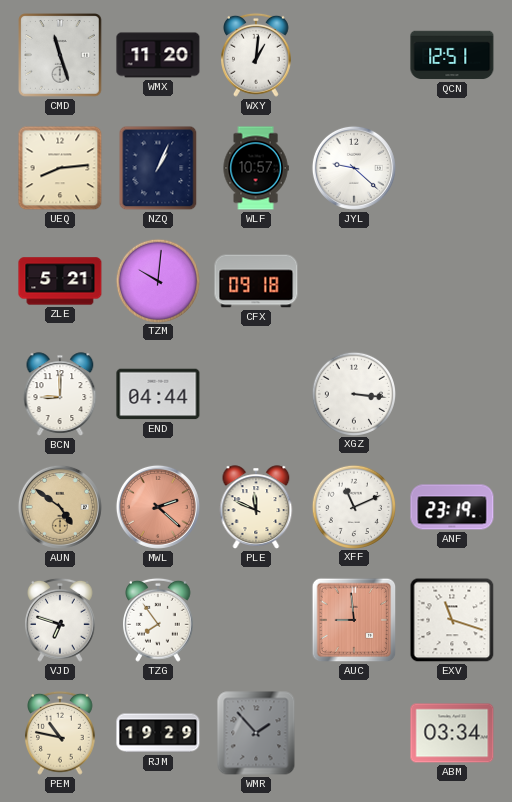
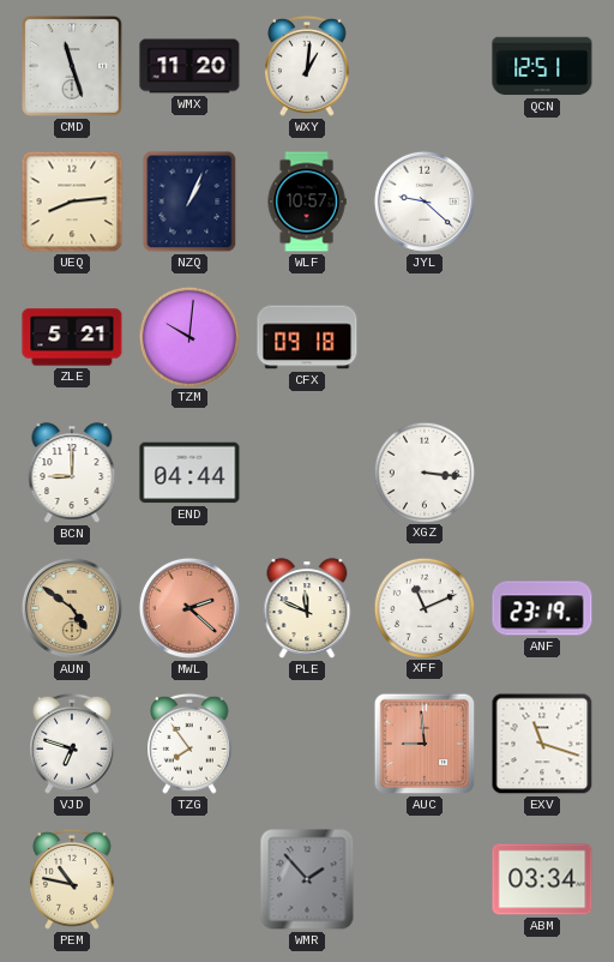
RJM: 19:29 -> none (158, 733)
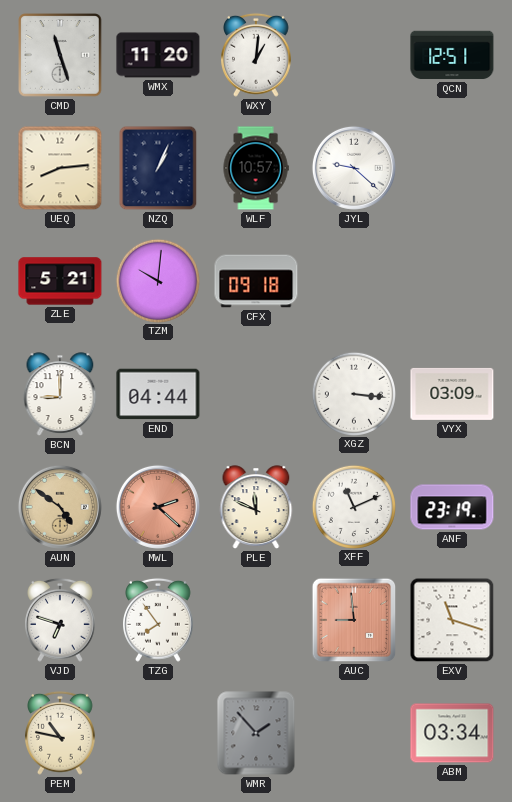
VYX: none -> 03:09 (452, 394)
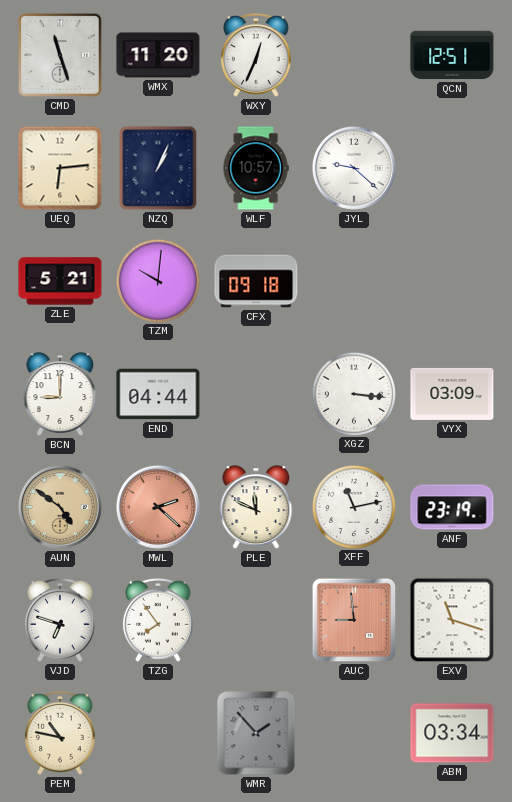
WXY: 1:01 -> 12:34 (257, 55)
UEQ: 8:14 -> 6:14 (60, 168)
XFF: 11:11 -> 11:13 (353, 506)
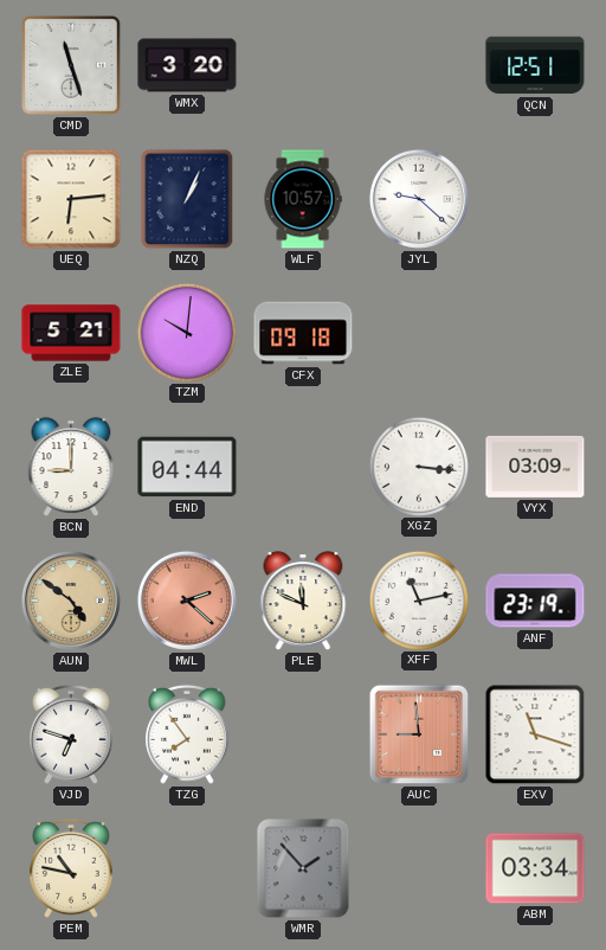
WMX: 11:20 -> 3:20 (187, 65)
WXY: 12:34 -> none (257, 55)
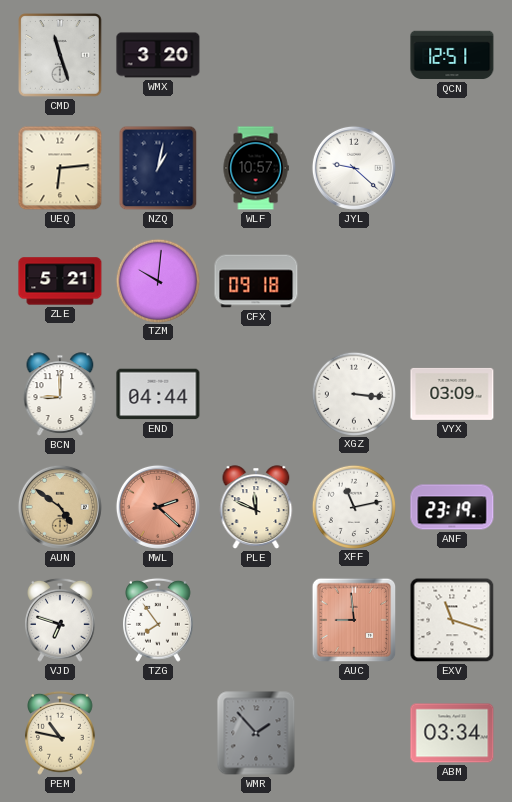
NZQ: 1:04 -> 1:02 (158, 168)
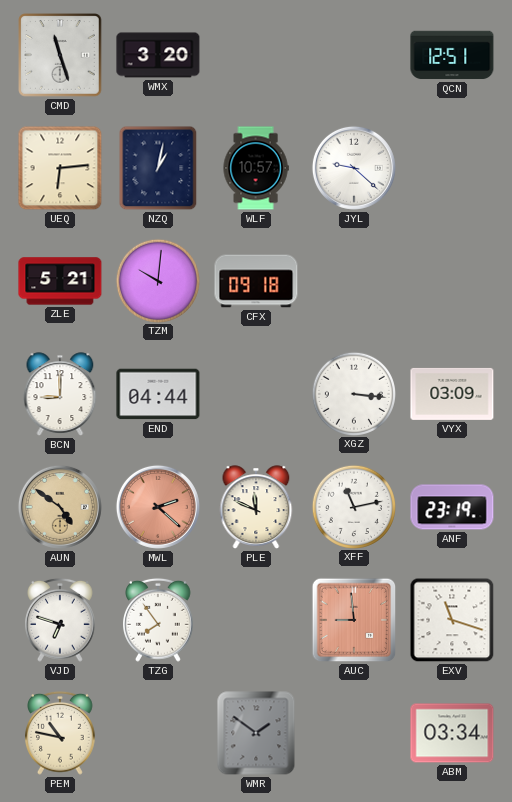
WMR: 1:53 -> 1:51 (256, 733)
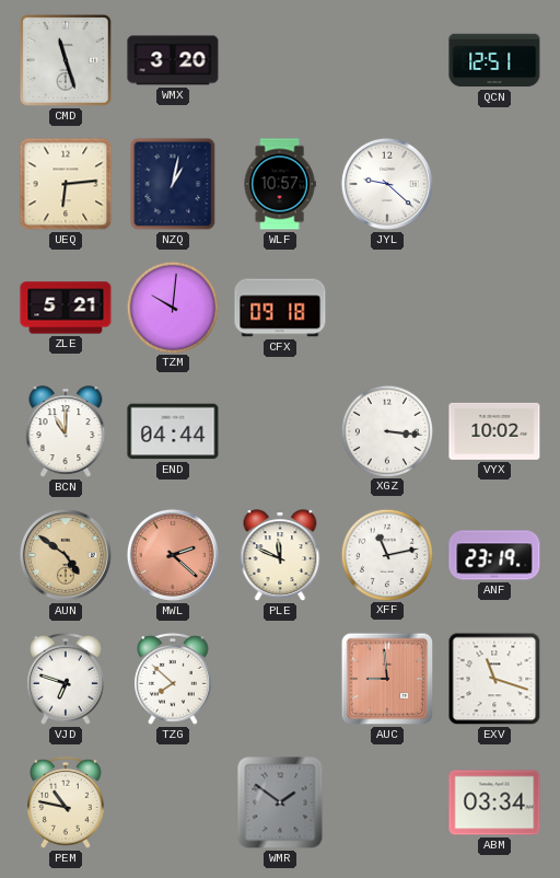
BCN: 9:00 -> 11:00 (66, 431)
VYX: 03:09 -> 10:02 (494, 431)
TZG: 7:54 -> 7:52 (174, 679)
